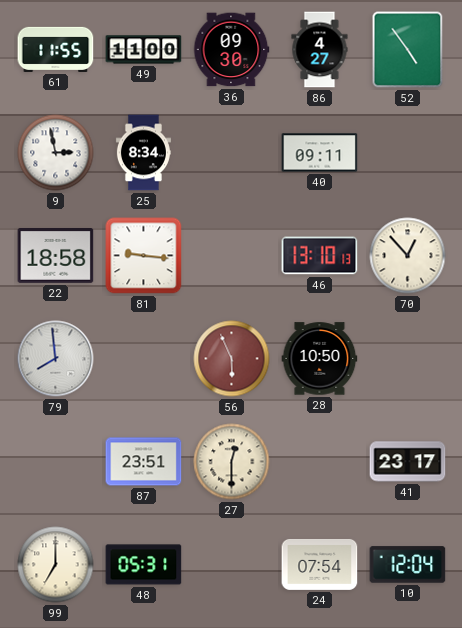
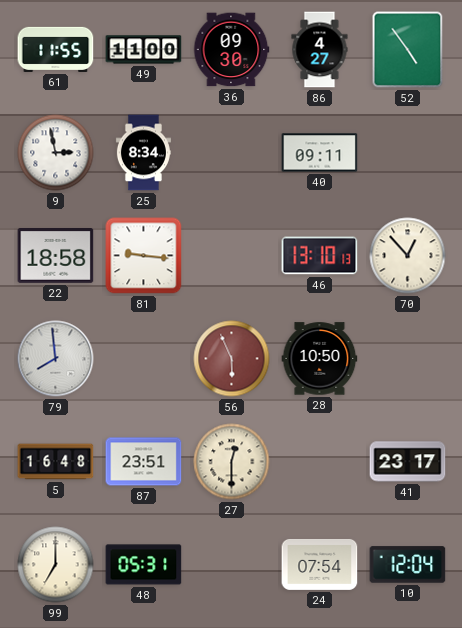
5: none -> 16:48 (56, 462)
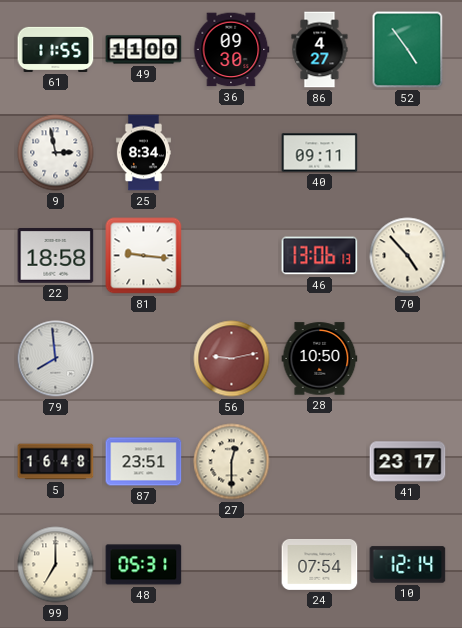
46: 13:10 -> 13:06 (320, 256)
70: 12:53 -> 4:53 (408, 256)
56: 5:56 -> 9:13 (232, 359)
10: 12:04 -> 12:14 (408, 565)
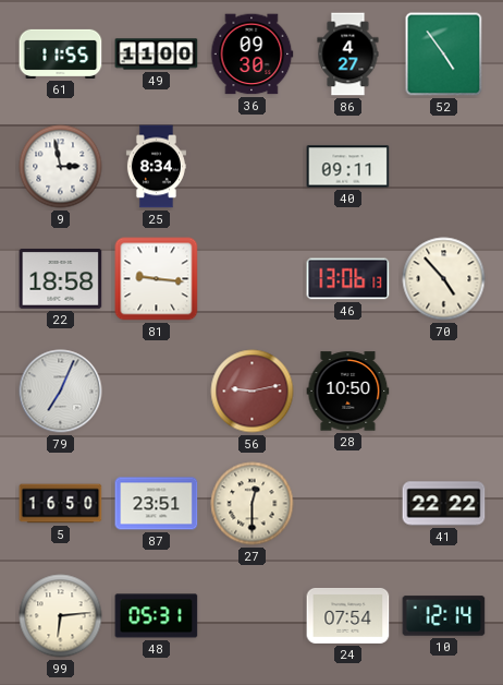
79: 7:59 -> 7:04 (61, 392)
5: 16:48 -> 16:50 (61, 504)
41: 23:17 -> 22:22 (444, 504)
99: 7:00 -> 6:14 (61, 616)
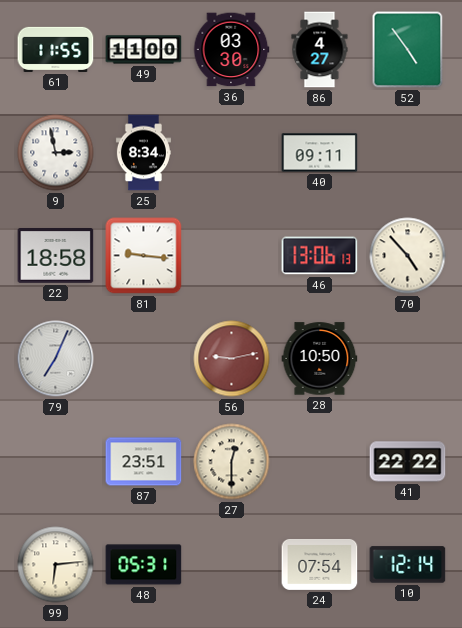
36: 09:30 -> 03:30 (231, 50)
5: 16:50 -> none (61, 504)
